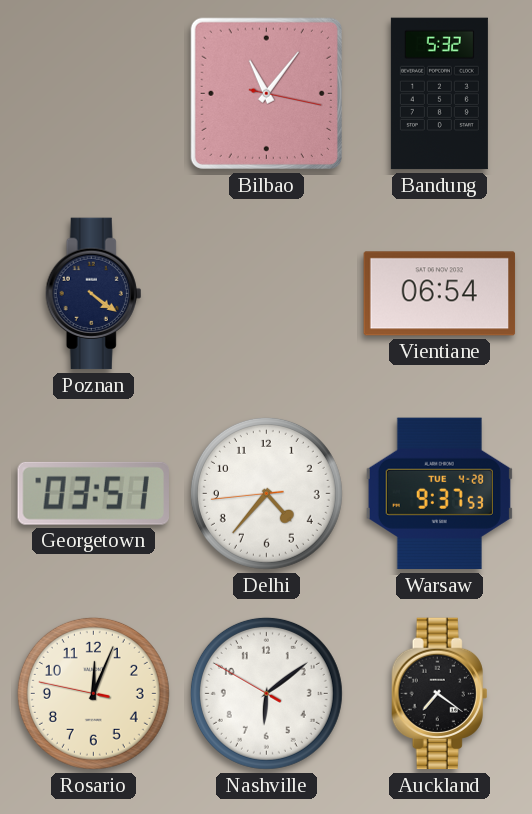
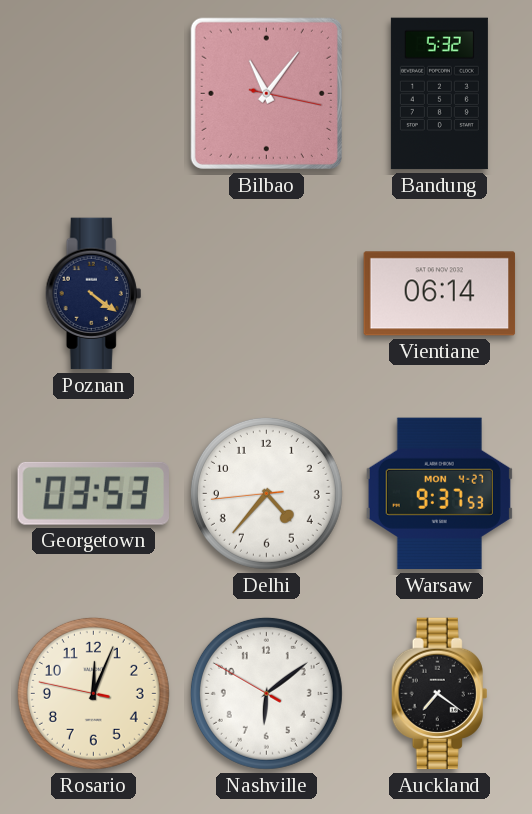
Vientiane: 06:54 -> 06:14 (440, 294)
Georgetown: 03:51 -> 03:53 (93, 493)
Warsaw date: TUE 4-28 -> MON 4-27 (439, 494)
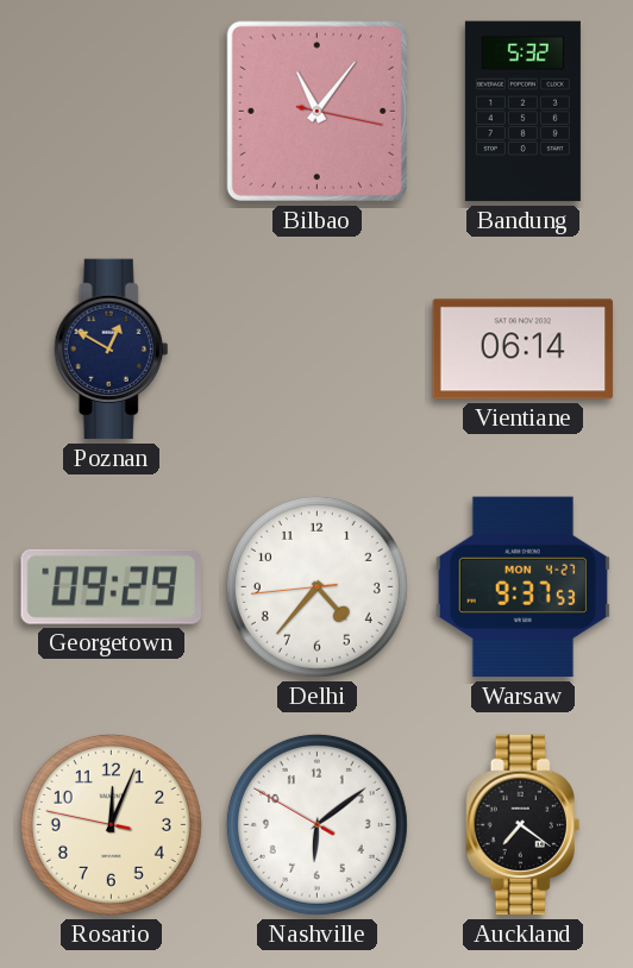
Poznan: 4:21 -> 12:50 (112, 350)
Georgetown: 03:53 -> 09:29 (111, 586)
